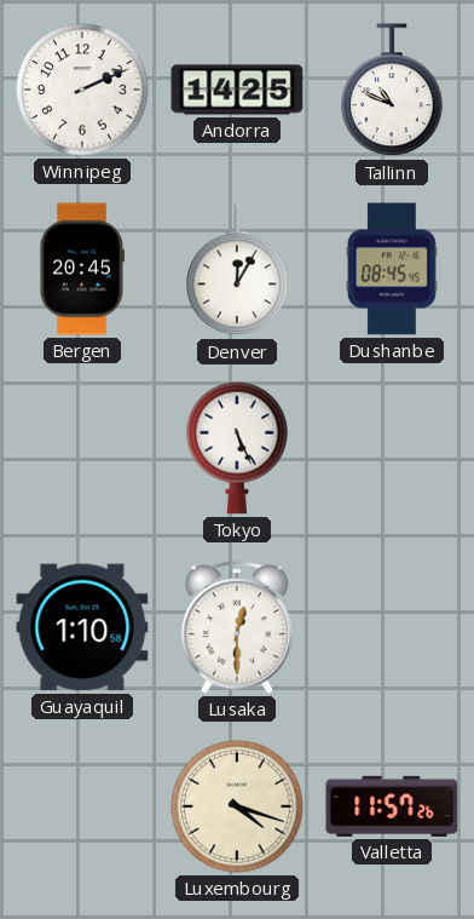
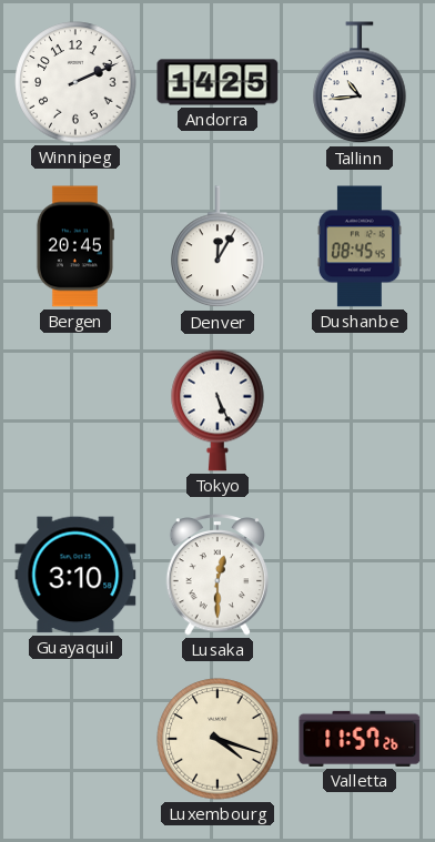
Tallinn: 10:49 -> 10:44 (360, 83)
Guayaquil: 1:10 -> 3:10 (75, 575)
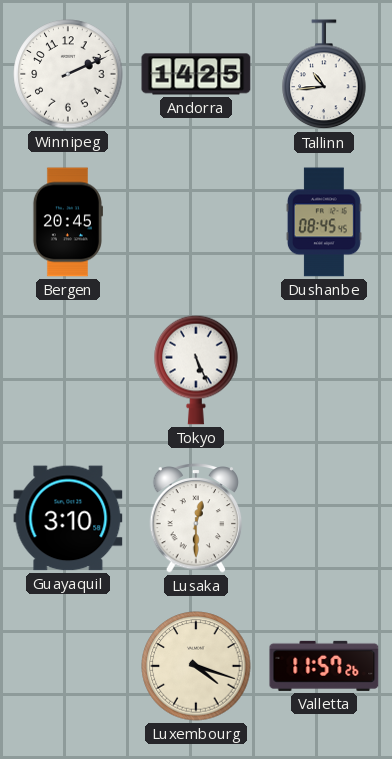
Denver: 12:05 -> none (217, 247)
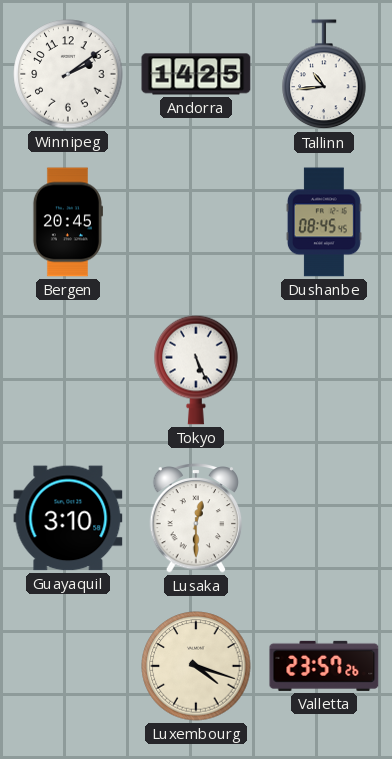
Winnipeg: 2:11 -> 2:09 (68, 74)
Valletta: 11:57 -> 23:57 (324, 666)
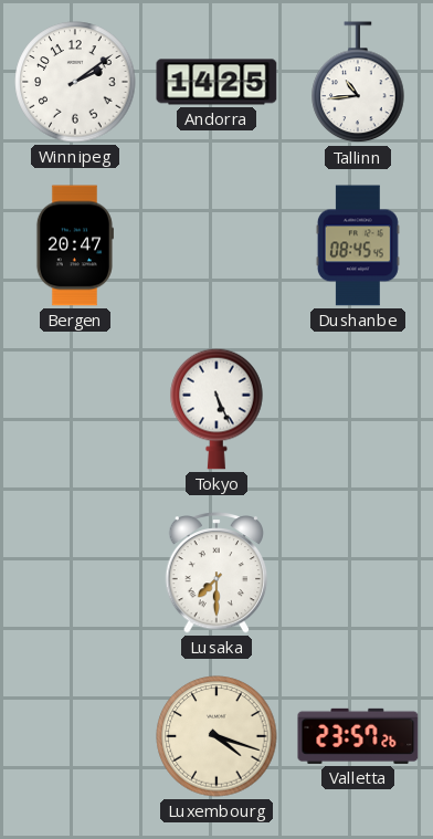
Bergen: 20:45 -> 20:47 (74, 245)
Guayaquil: 3:10 -> none (68, 518)
Lusaka: 12:30 -> 7:30 (216, 573)
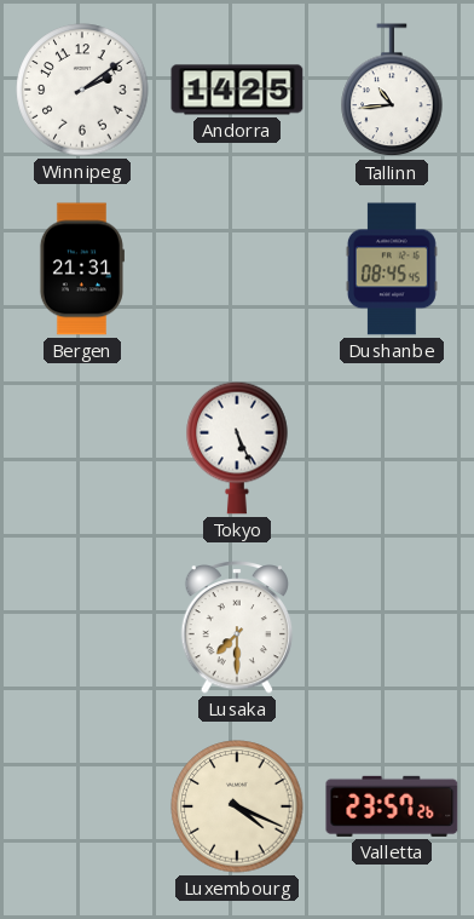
Bergen: 20:47 -> 21:31 (81, 269)
Luxembourg: 4:18 -> 4:19 (237, 806)
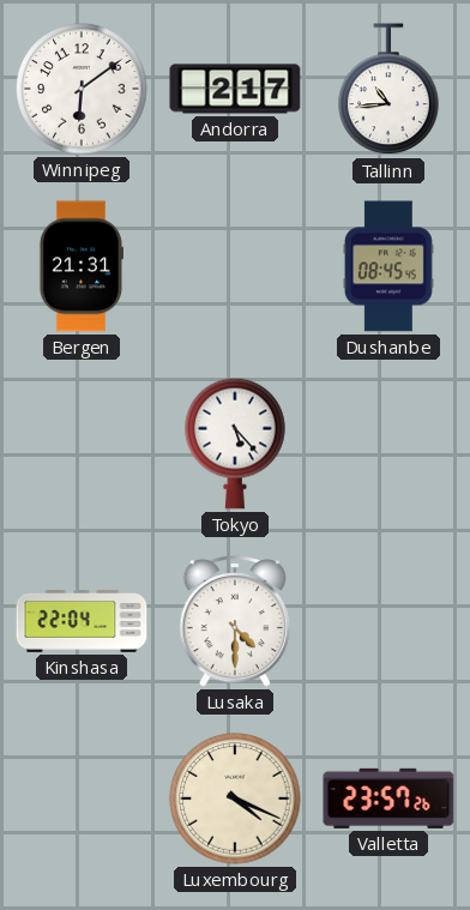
Winnipeg: 2:09 -> 6:09 (82, 89)
Andorra: 14:25 -> 2:17 (235, 89)
Tokyo: 5:26 -> 5:23 (235, 444)
Kinshasa: none -> 22:04 (82, 621)
Lusaka: 7:30 -> 4:30 (235, 621)
